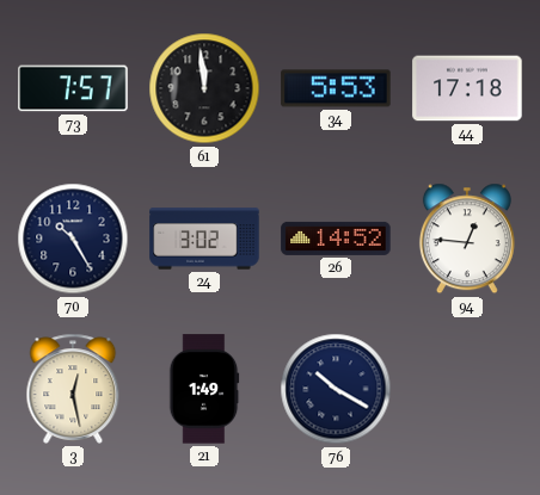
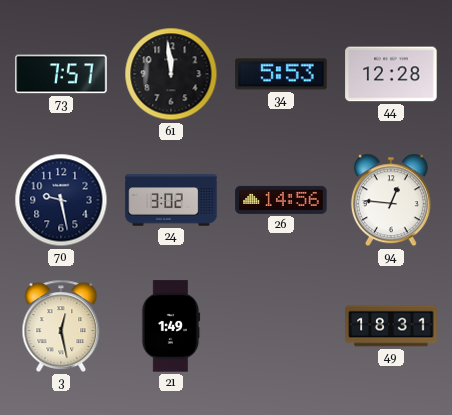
44: 17:18 -> 12:28 (391, 74)
70: 10:25 -> 9:28 (61, 200)
26: 14:52 -> 14:56 (281, 200)
76: 10:20 -> none (336, 389)
49: none -> 18:31 (391, 326)
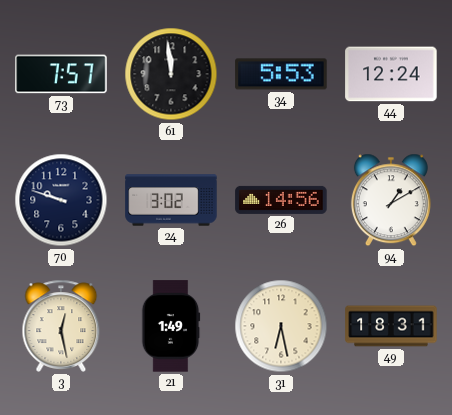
44: 12:28 -> 12:24 (391, 74)
70: 9:28 -> 9:48 (61, 200)
94: 12:46 -> 1:10 (391, 200)
31: none -> 6:28 (281, 326)
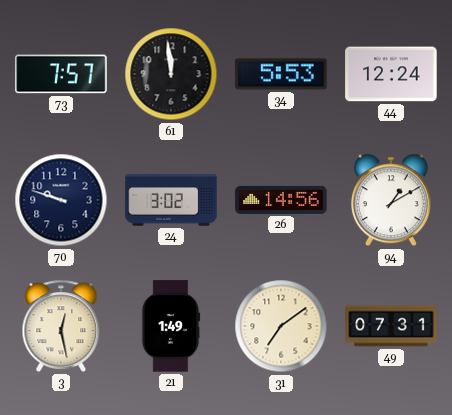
31: 6:28 -> 7:09 (281, 326)
49: 18:31 -> 07:31 (391, 326)
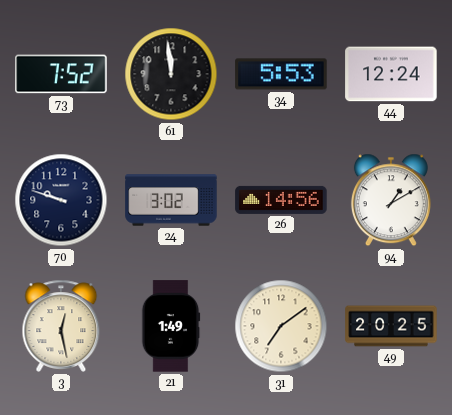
73: 7:57 -> 7:52 (61, 74)
49: 07:31 -> 20:25 (391, 326)
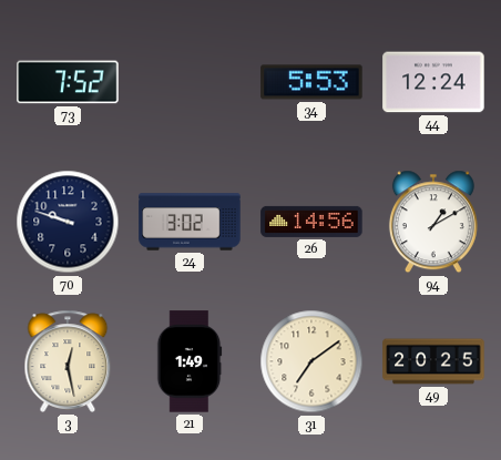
61: 11:59 -> none (171, 74)
